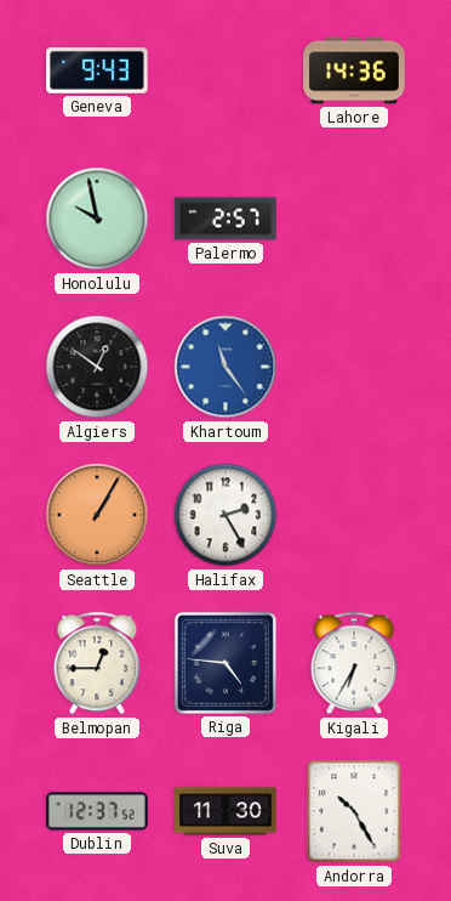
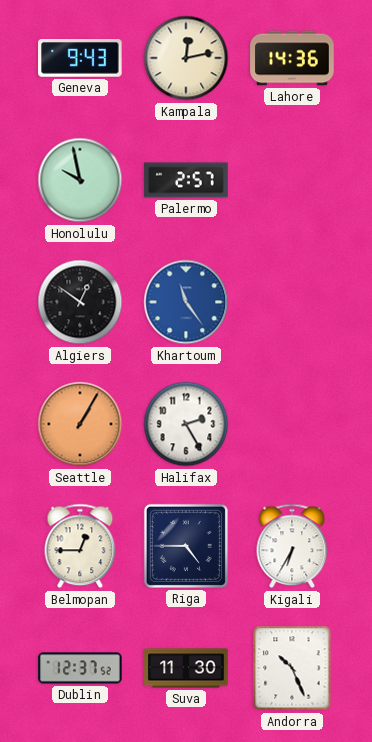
Kampala: none -> 12:13 (186, 58)
Riga: 4:46 -> 4:45 (186, 546)
Andorra: 10:25 -> 10:26 (292, 668)
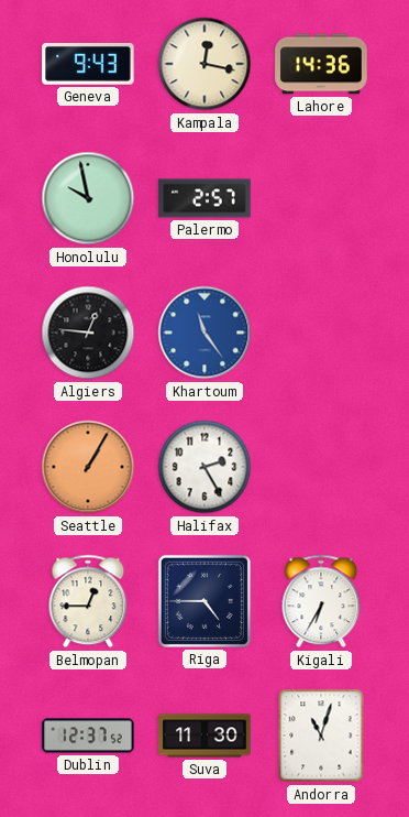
Kampala: 12:13 -> 12:17 (204, 64)
Algiers: 12:51 -> 12:46 (88, 333)
Andorra: 10:26 -> 11:03 (321, 736)
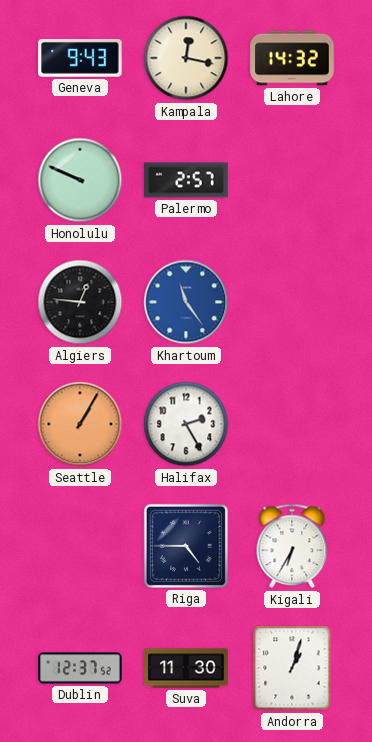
Lahore: 14:36 -> 14:32 (292, 58)
Honolulu: 9:58 -> 9:49 (80, 180)
Belmopan: 12:45 -> none (88, 601)
Andorra: 11:03 -> 1:03 (292, 668)
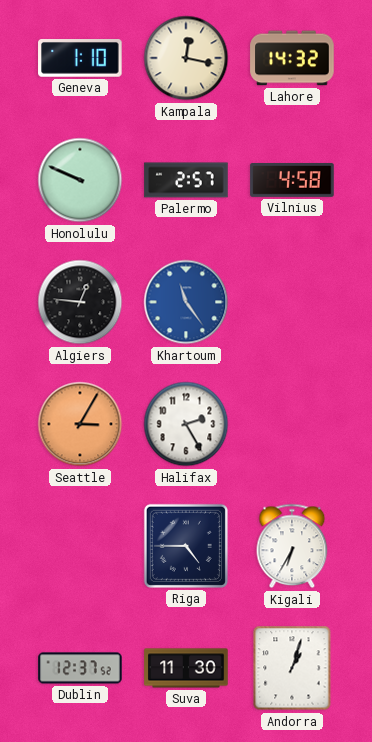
Geneva: 9:43 -> 1:10 (80, 59)
Vilnius: none -> 4:58 (292, 181)
Seattle: 1:05 -> 3:05 (80, 424)
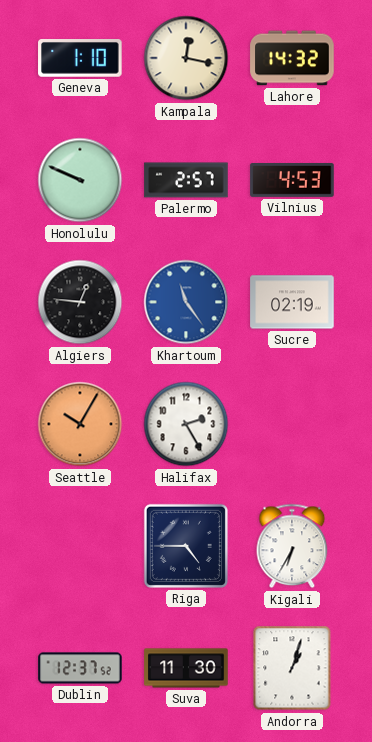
Vilnius: 4:58 -> 4:53 (292, 181)
Sucre: none -> 02:19 (292, 302)
Seattle: 3:05 -> 10:05 (80, 424)
